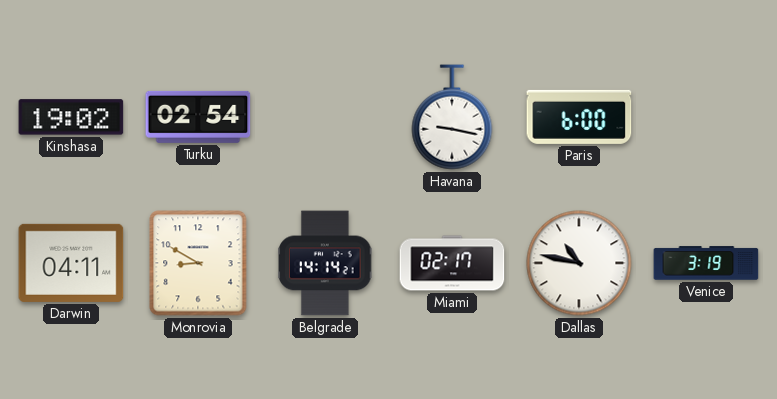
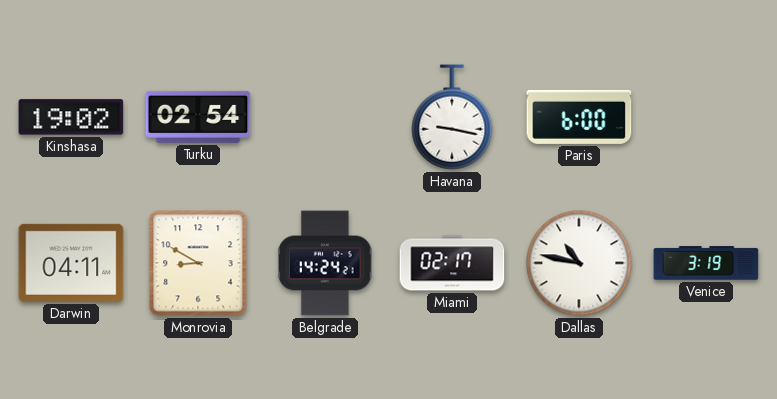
Belgrade: 14:14 -> 14:24 (325, 263)
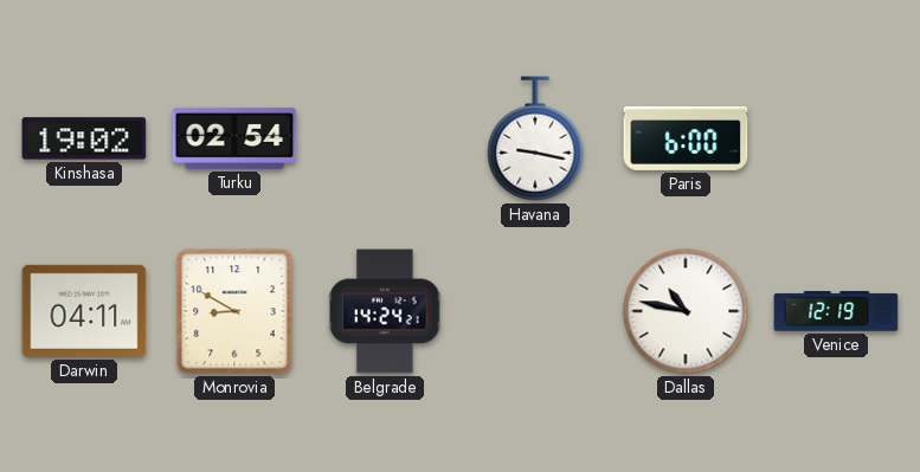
Miami: 02:17 -> none (452, 263)
Venice: 3:19 -> 12:19 (836, 311)
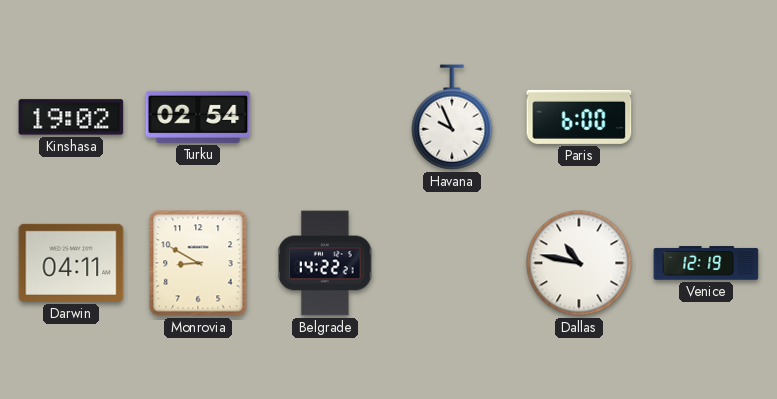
Havana: 9:17 -> 9:56 (452, 117)
Belgrade: 14:24 -> 14:22 (325, 263)
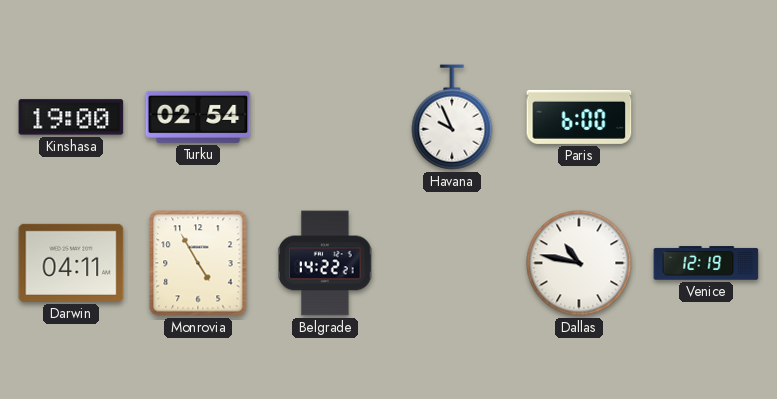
Kinshasa: 19:02 -> 19:00 (71, 117)
Monrovia: 8:50 -> 4:55 (198, 263)
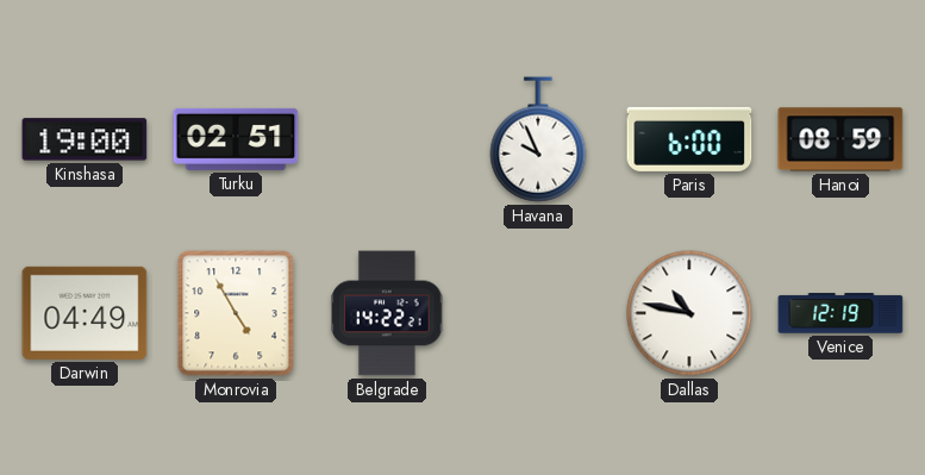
Turku: 02:54 -> 02:51 (236, 139)
Hanoi: none -> 08:59 (840, 139)
Darwin: 04:11 -> 04:49 (85, 313)
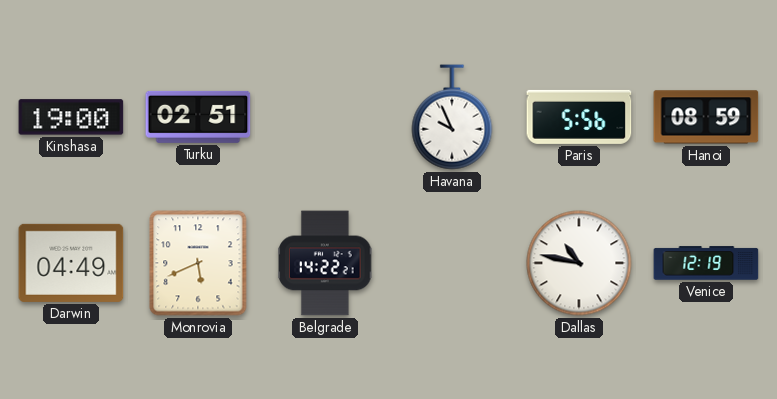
Paris: 6:00 -> 5:56 (579, 117)
Monrovia: 4:55 -> 5:41 (198, 263)
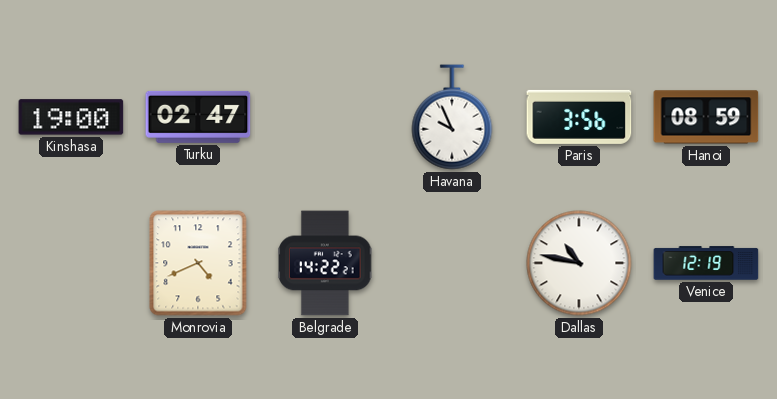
Turku: 02:51 -> 02:47 (198, 117)
Paris: 5:56 -> 3:56 (579, 117)
Darwin: 04:49 -> none (71, 263)
Monrovia: 5:41 -> 4:41 (198, 263)
